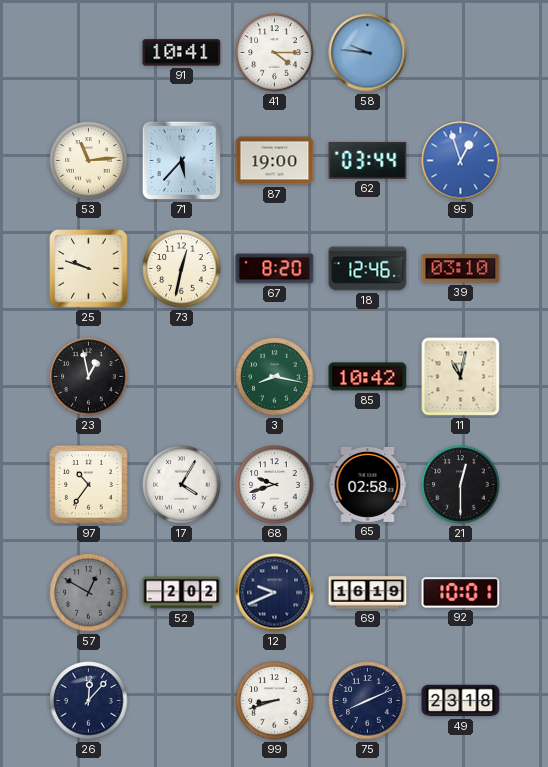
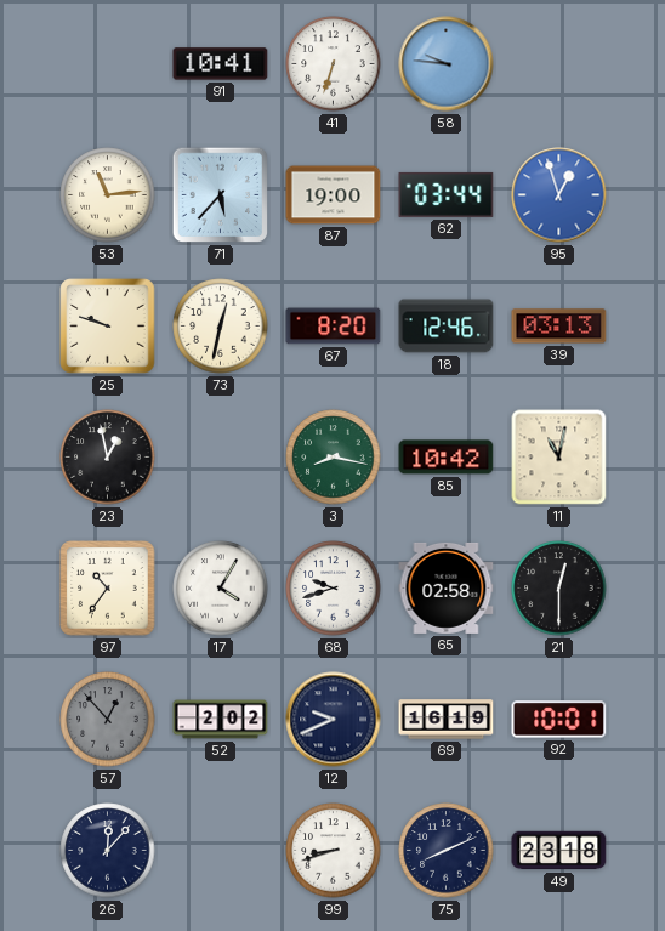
41: 4:15 -> 6:33 (334, 64)
39: 03:10 -> 03:13 (559, 327)
57: 12:50 -> 12:53 (108, 720)
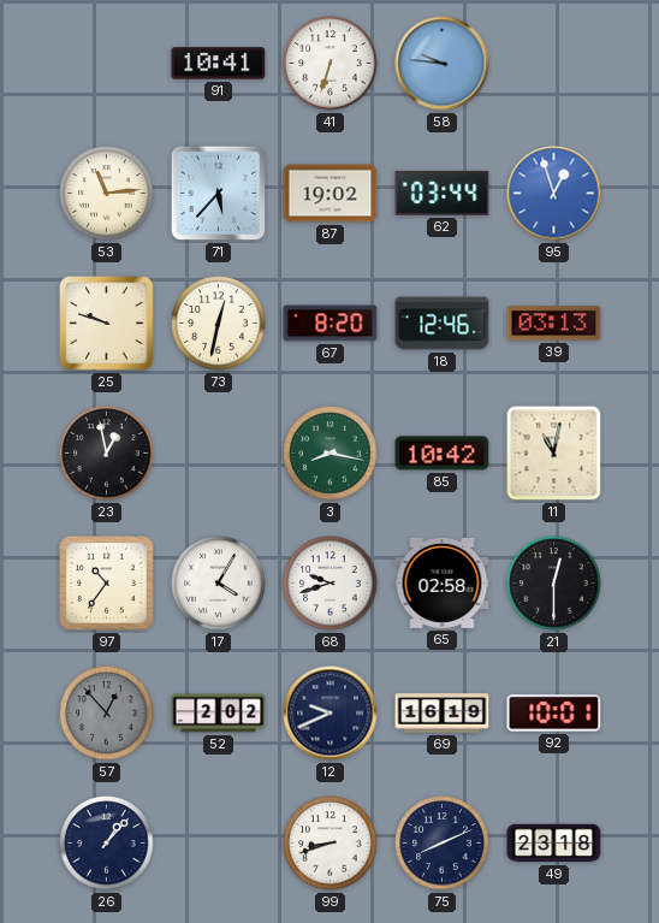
87: 19:00 -> 19:02 (331, 194)
26: 12:07 -> 1:07 (107, 844)
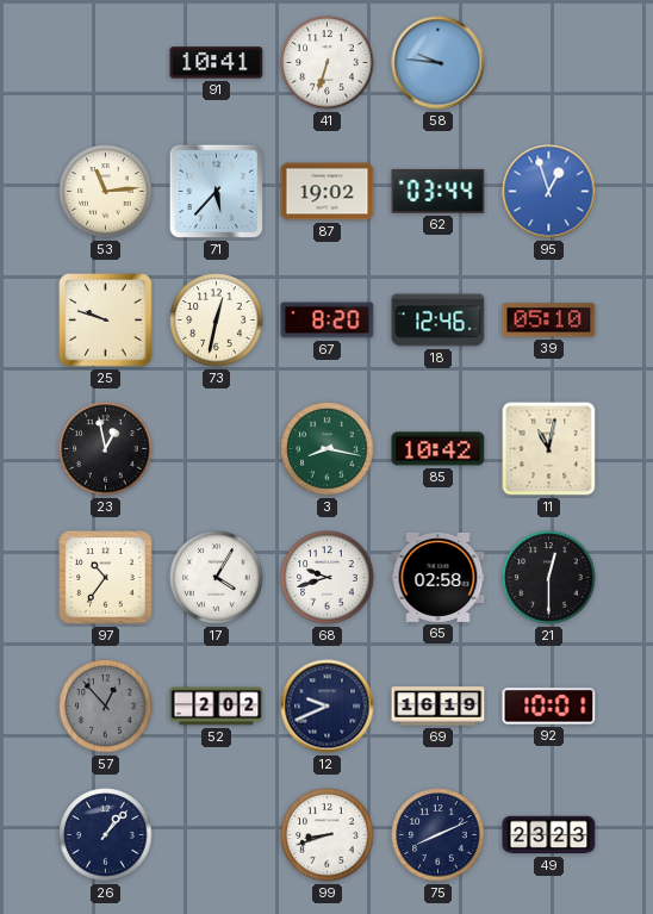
39: 03:13 -> 05:10 (549, 321)
49: 23:18 -> 23:23 (549, 835)
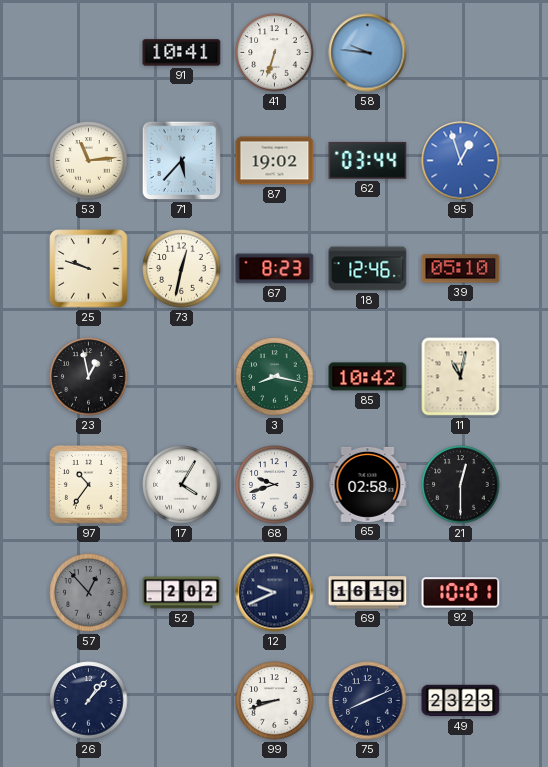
67: 8:20 -> 8:23 (275, 269)
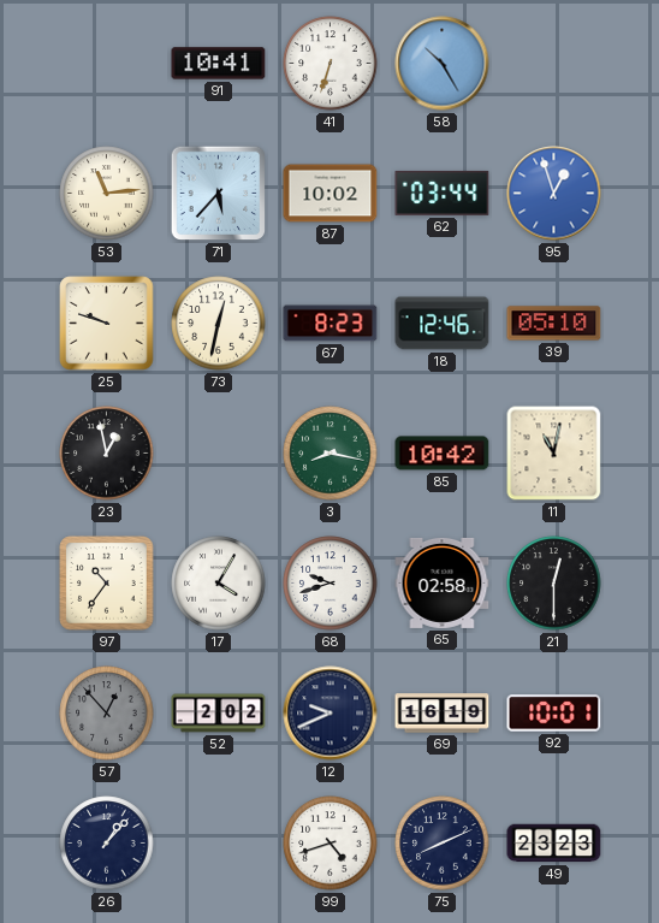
58: 9:46 -> 10:25 (443, 64)
87: 19:02 -> 10:02 (331, 194)
99: 8:42 -> 4:42 (331, 844)
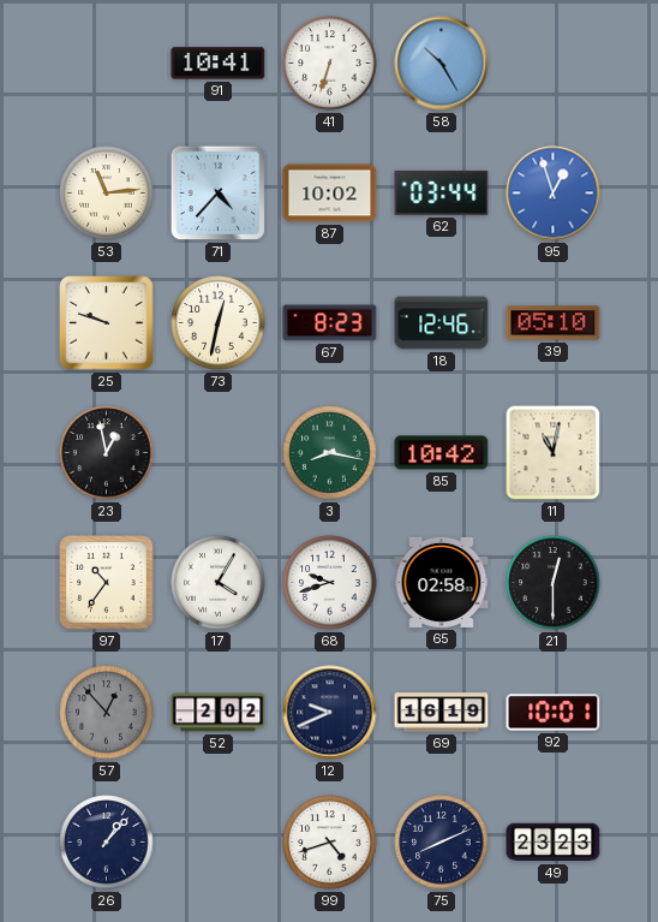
71: 5:37 -> 4:37 (219, 194)
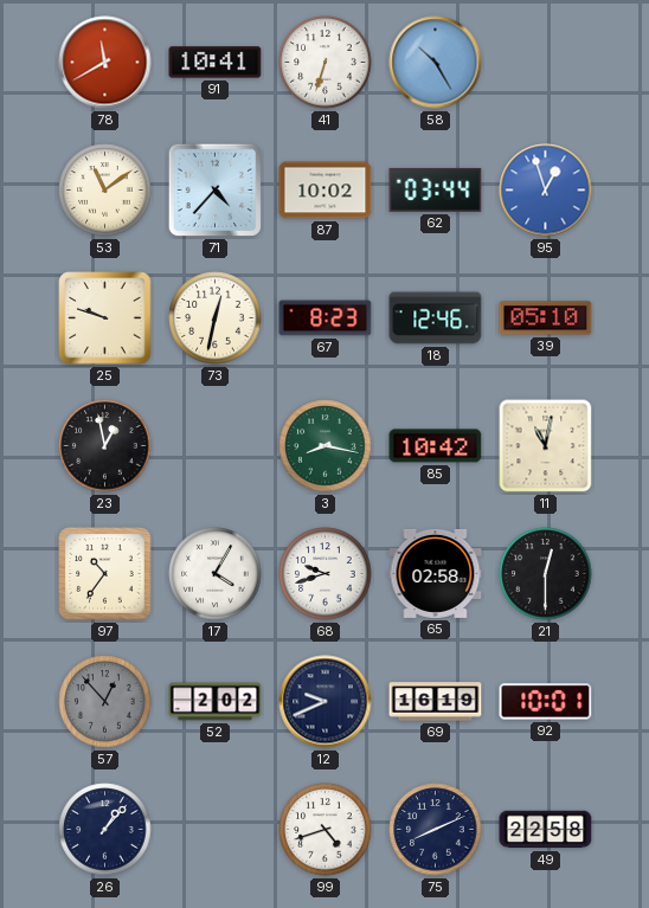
78: none -> 11:40 (105, 63)
53: 11:14 -> 11:09 (105, 191)
49: 23:23 -> 22:58 (546, 830)
